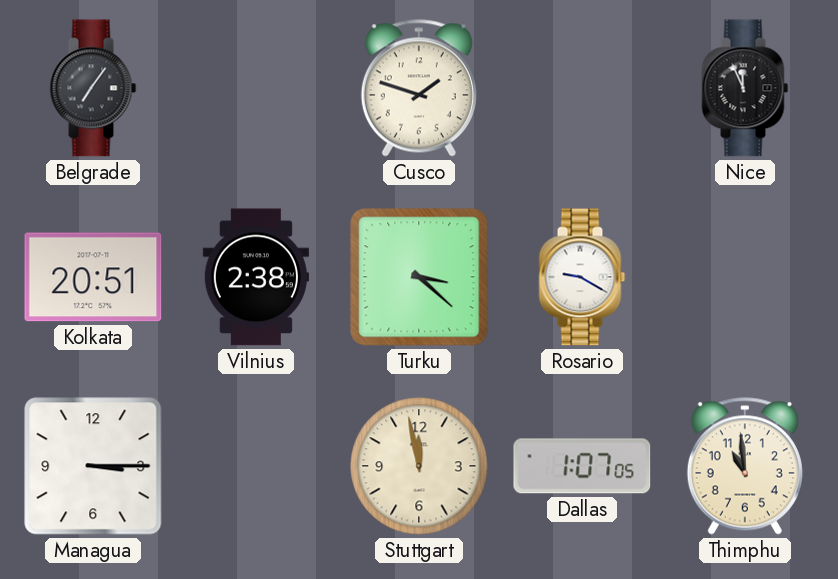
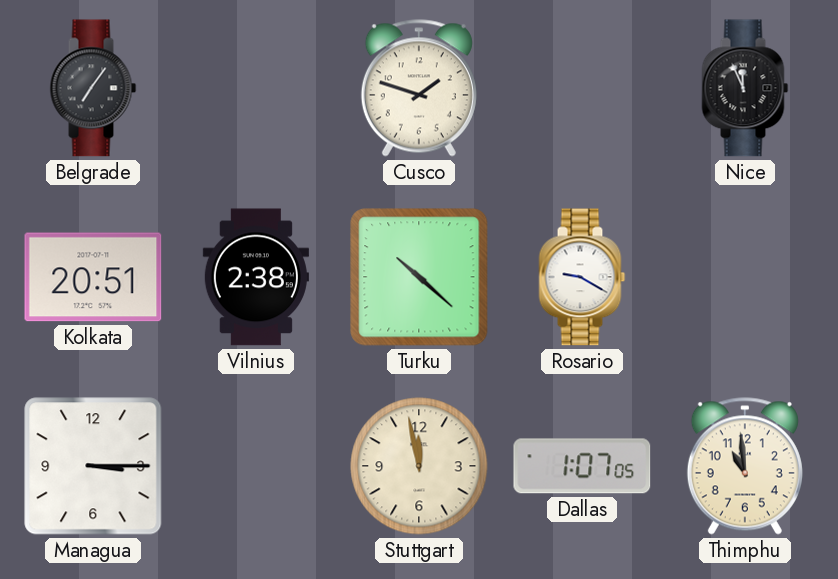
Turku: 3:22 -> 10:22 (419, 277)
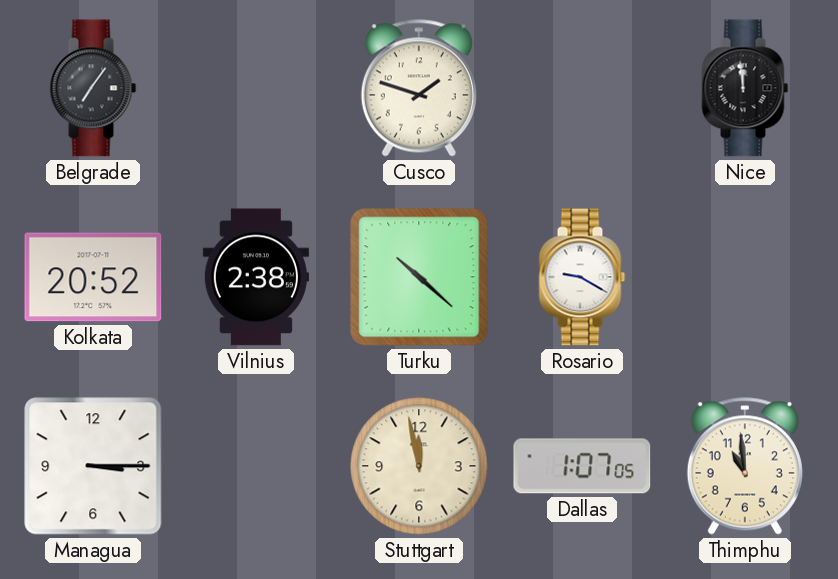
Nice: 11:56 -> 11:59 (745, 88)
Kolkata: 20:51 -> 20:52 (93, 277)
